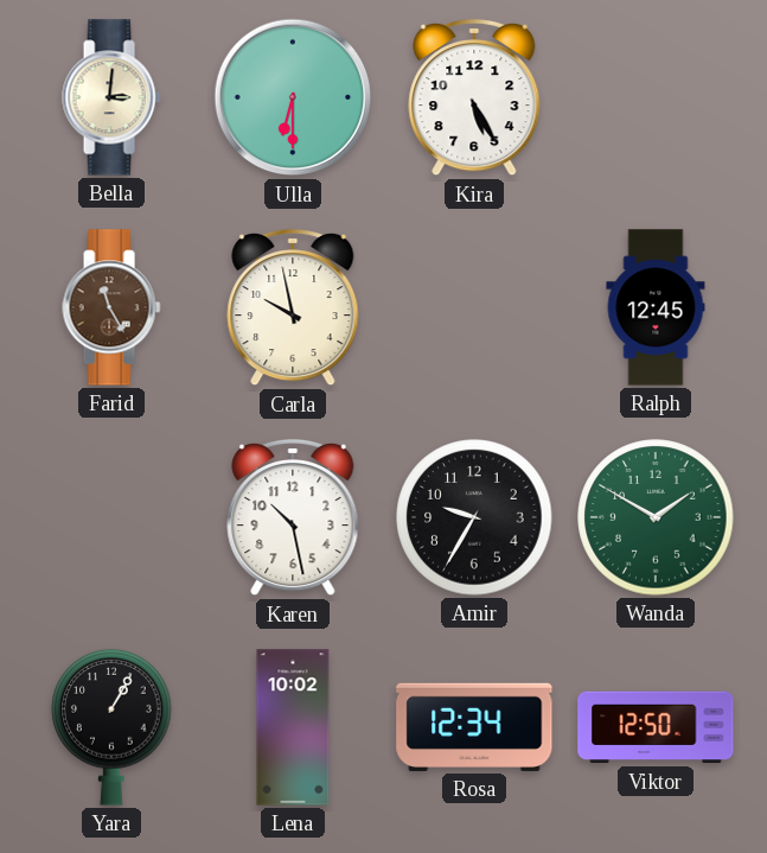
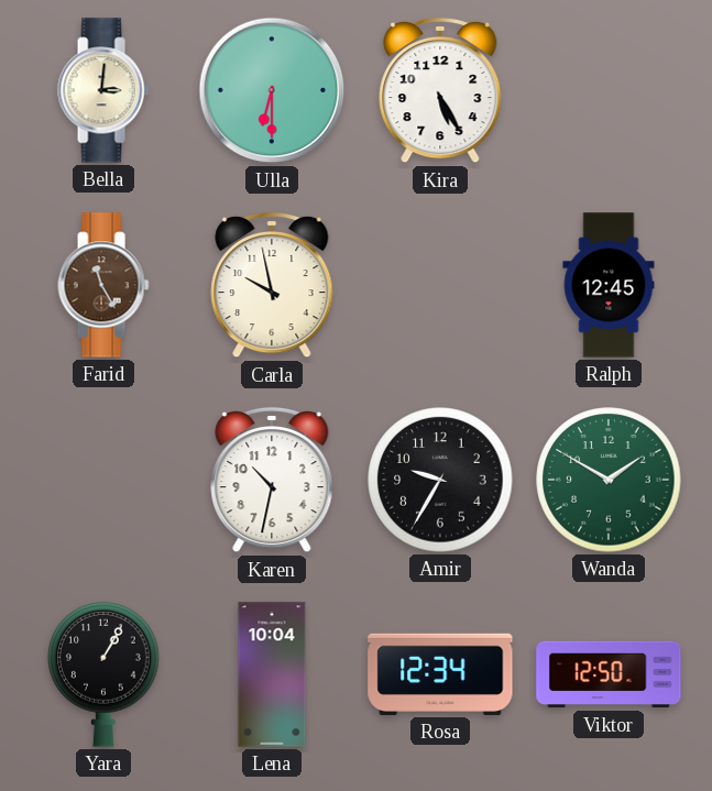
Karen: 10:28 -> 10:32 (272, 480)
Lena: 10:02 -> 10:04 (272, 674)
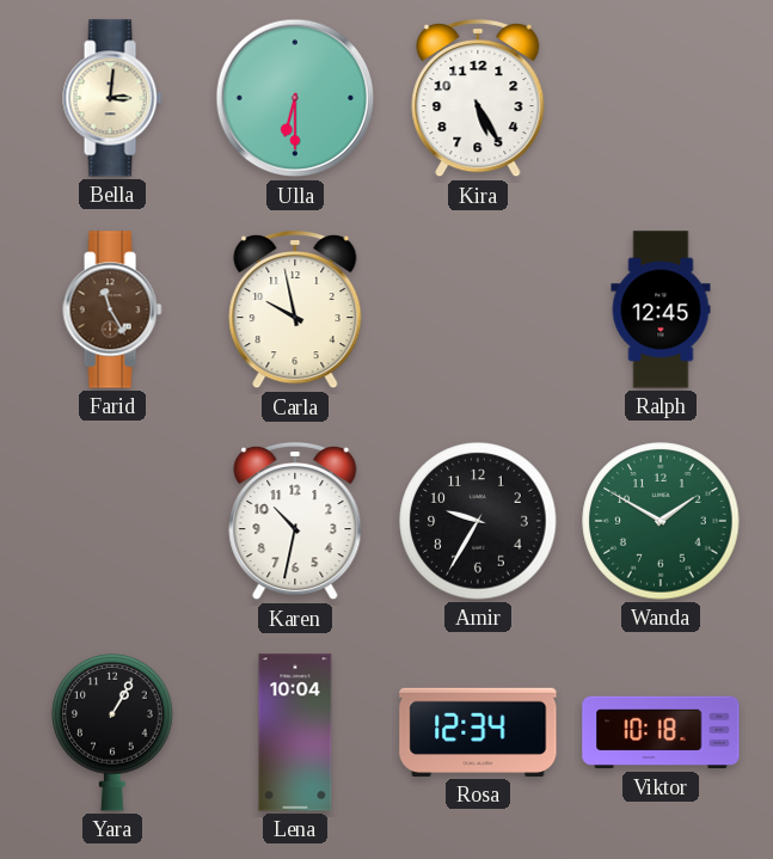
Viktor: 12:50 -> 10:18 (661, 732)
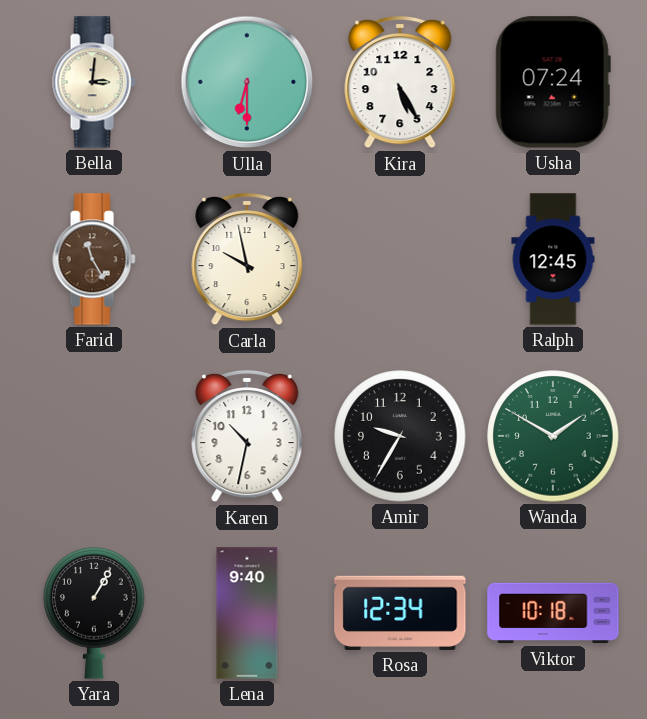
Usha: none -> 07:24 (553, 82)
Lena: 10:04 -> 9:40 (247, 613)
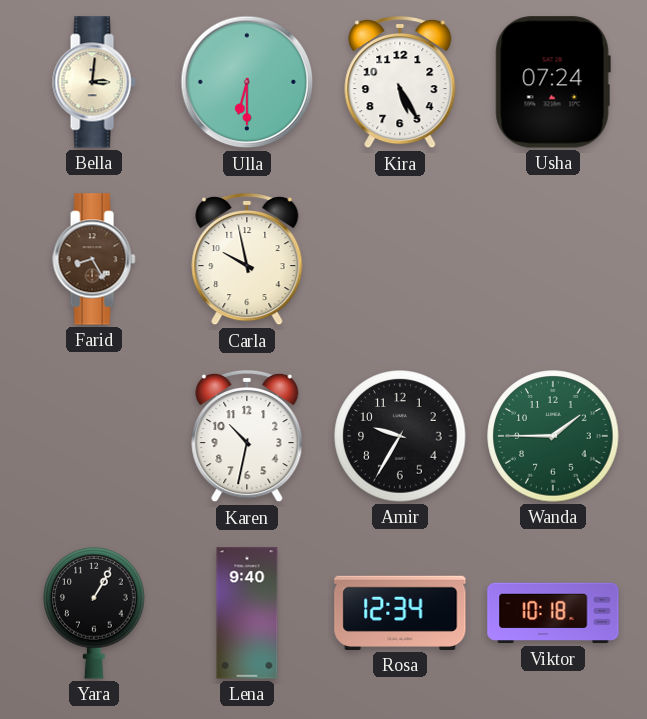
Farid: 11:25 -> 8:25 (94, 259)
Ralph: 12:45 -> none (553, 259)
Wanda: 1:50 -> 1:45 (553, 436)
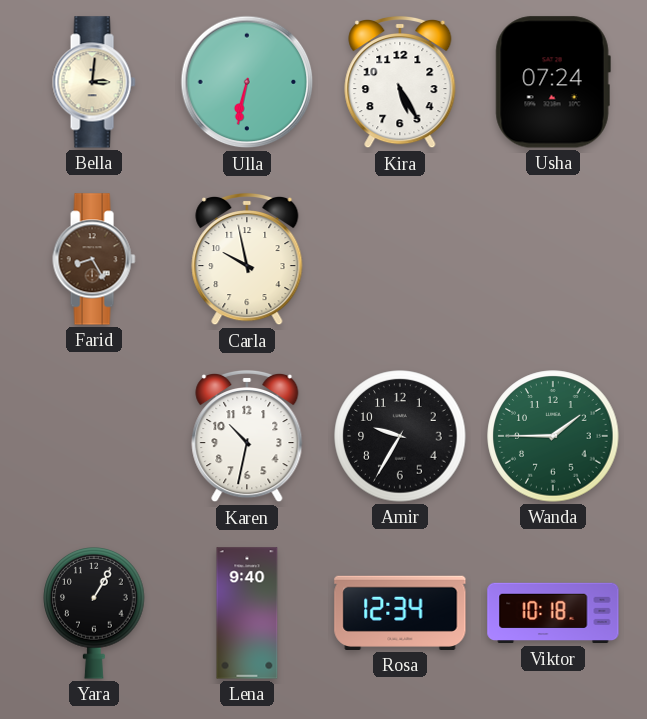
Ulla: 6:30 -> 6:32 (247, 82)
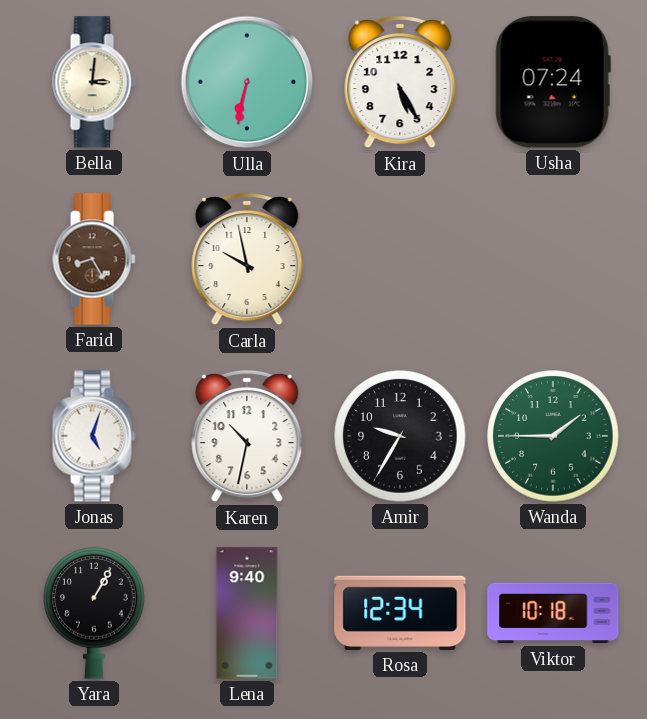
Jonas: none -> 5:03 (94, 436)
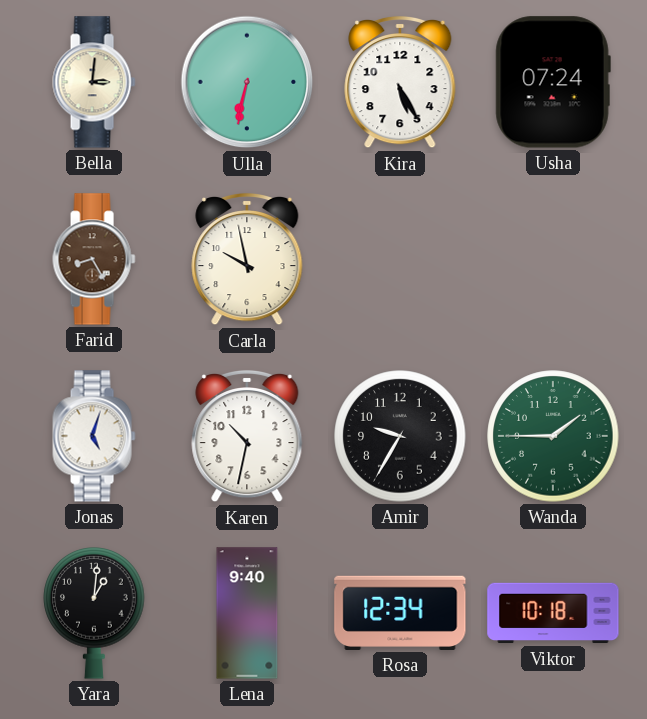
Yara: 1:05 -> 1:01 (94, 614)
